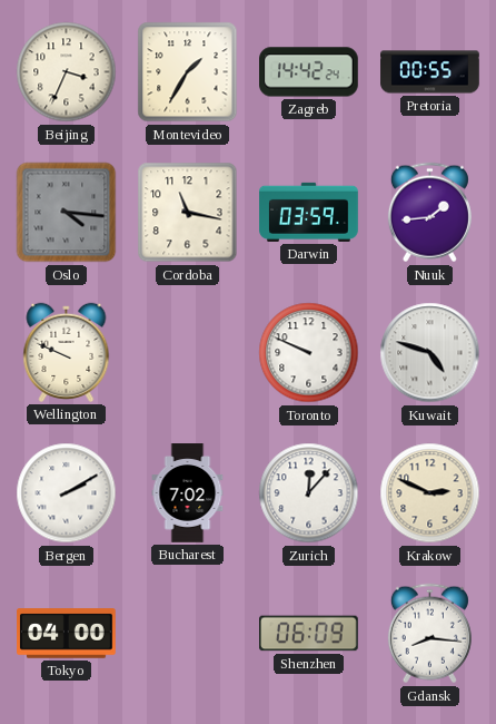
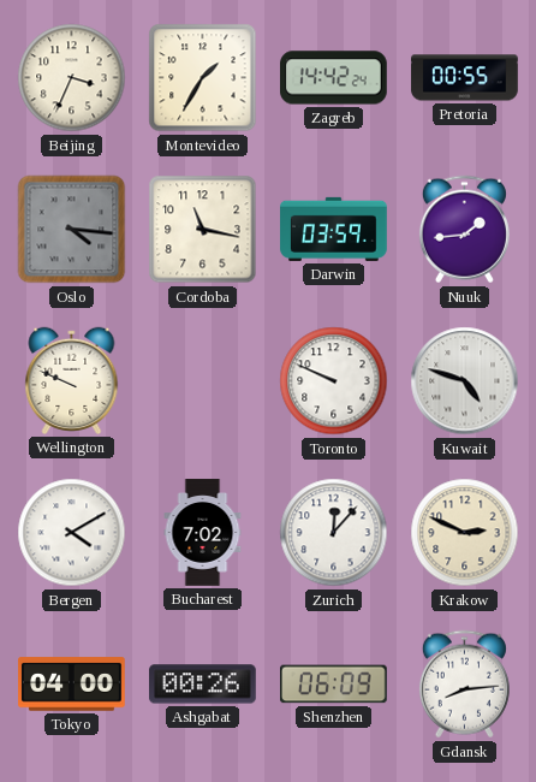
Bergen: 2:10 -> 4:10 (72, 533)
Ashgabat: none -> 00:26 (203, 685)
Gdansk: 8:16 -> 8:14 (464, 685)
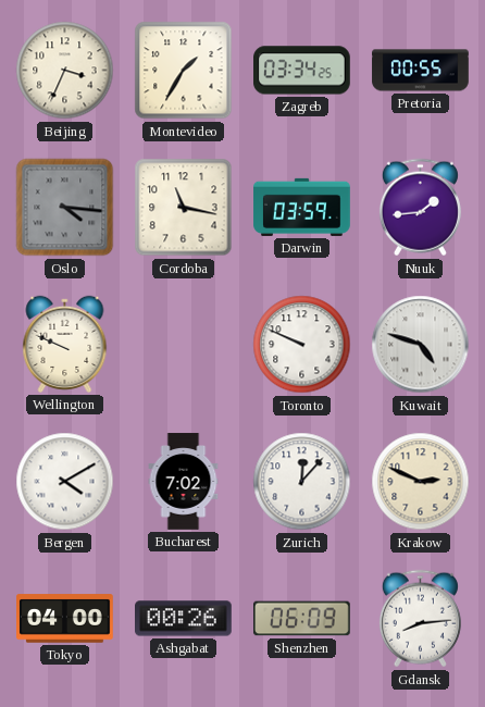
Zagreb: 14:42 -> 03:34 (302, 71)
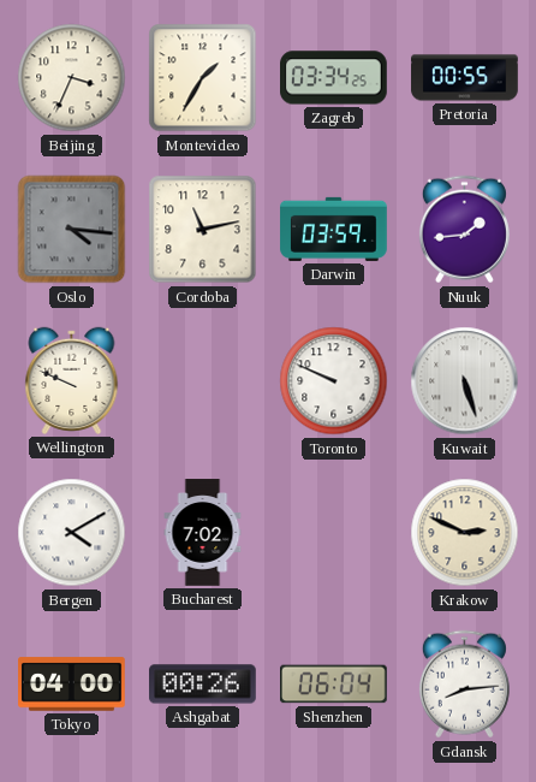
Cordoba: 11:17 -> 11:13 (203, 230)
Kuwait: 4:48 -> 5:27 (465, 381)
Zurich: 12:07 -> none (302, 482)
Shenzhen: 06:09 -> 06:04 (334, 685)
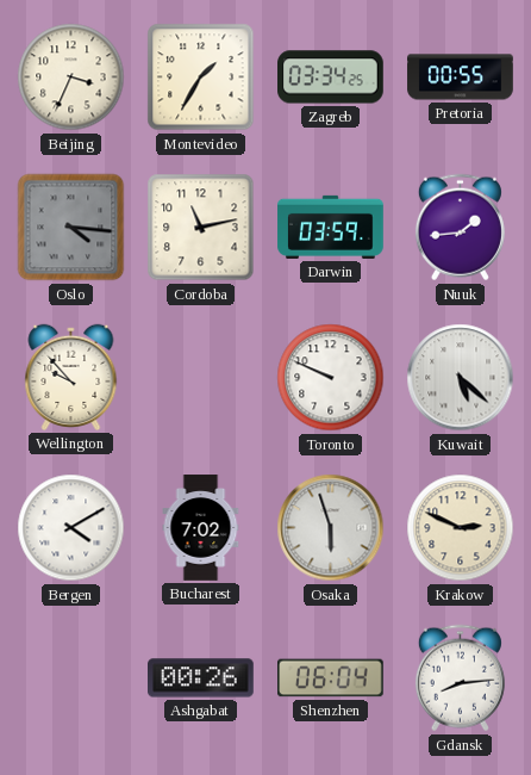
Wellington: 9:49 -> 9:53 (71, 377)
Kuwait: 5:27 -> 5:22 (461, 378)
Osaka: none -> 5:57 (331, 528)
Tokyo: 04:00 -> none (72, 685)
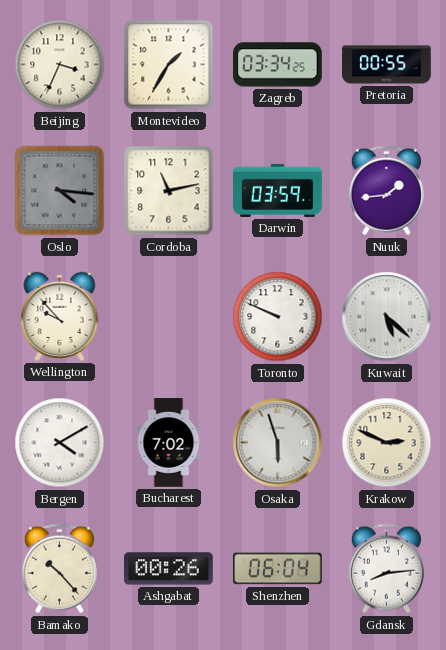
Bamako: none -> 10:23 (59, 569)
